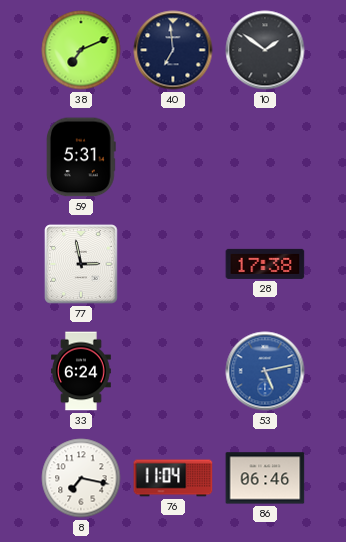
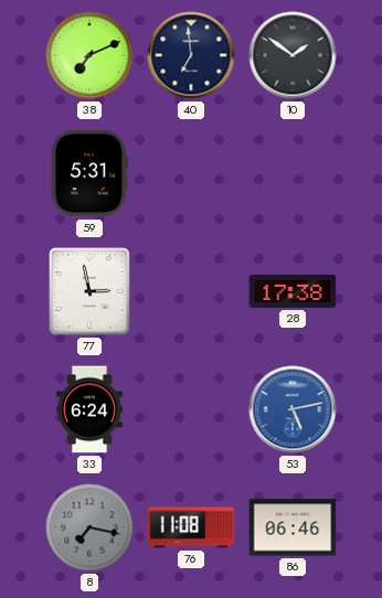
8 dial: white -> grey (89, 527)
76: 11:04 -> 11:08 (191, 527)
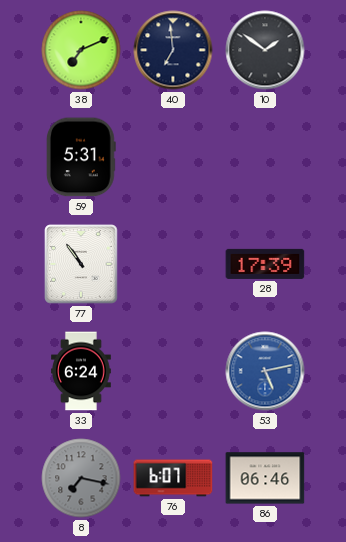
77: 2:58 -> 10:54 (81, 264)
28: 17:38 -> 17:39 (265, 264)
76: 11:08 -> 6:07 (173, 478)
